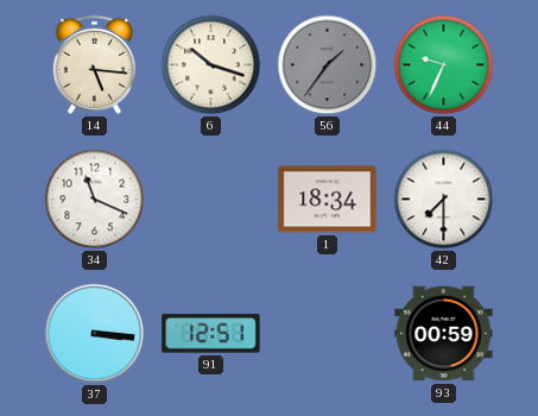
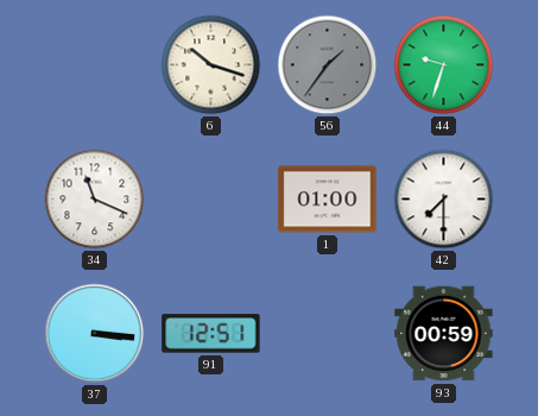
14: 5:16 -> none (94, 64)
44: 9:34 -> 9:33 (444, 65)
1: 18:34 -> 01:00 (328, 200)
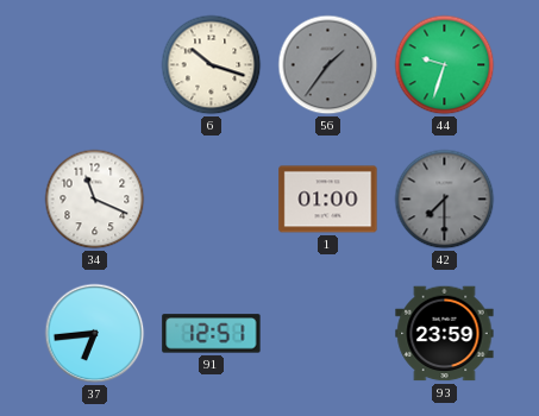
42 dial: white -> grey (445, 200)
37: 3:16 -> 6:44 (95, 334)
93: 00:59 -> 23:59 (445, 334)
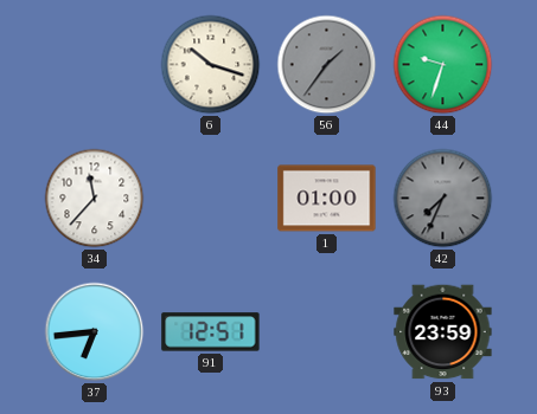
34: 11:19 -> 11:37 (95, 199)
42: 7:30 -> 7:34 (443, 199)
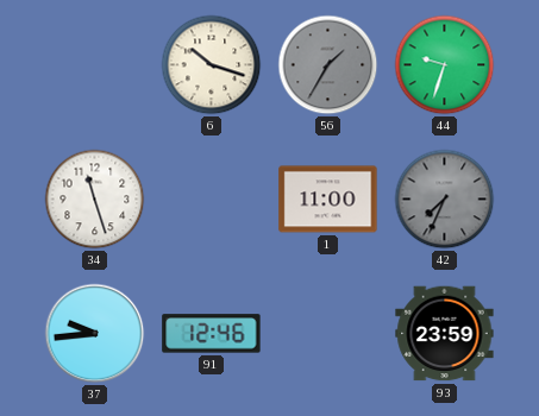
56: 1:36 -> 1:35 (328, 65)
34: 11:37 -> 11:27 (95, 200)
1: 01:00 -> 11:00 (328, 200)
37: 6:44 -> 9:44 (95, 334)
91: 12:51 -> 12:46 (212, 334)
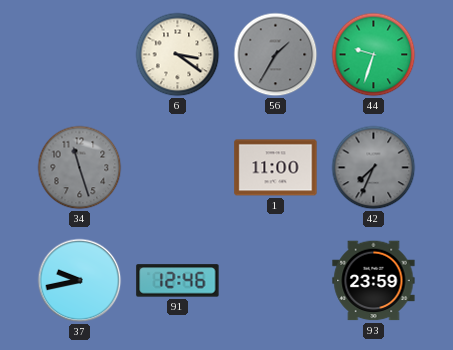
6: 10:18 -> 3:21 (178, 55)
34 dial: white -> grey (80, 168)
37: 9:44 -> 9:43 (80, 281)
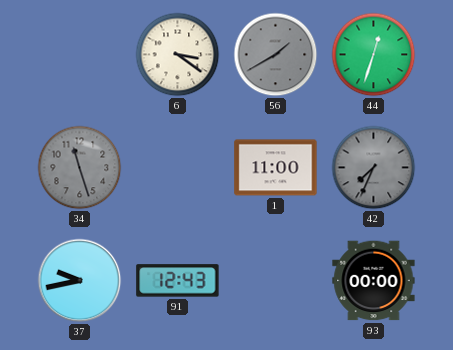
56: 1:35 -> 1:40 (276, 55)
44: 9:33 -> 12:33 (374, 55)
91: 12:46 -> 12:43 (178, 281)
93: 23:59 -> 00:00 (374, 281)
